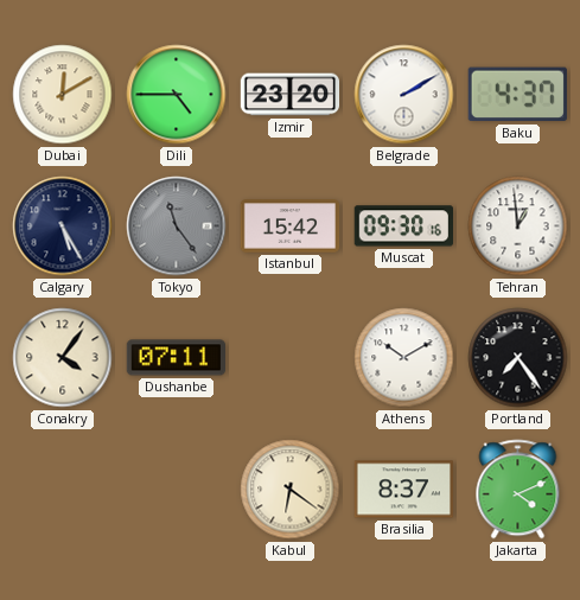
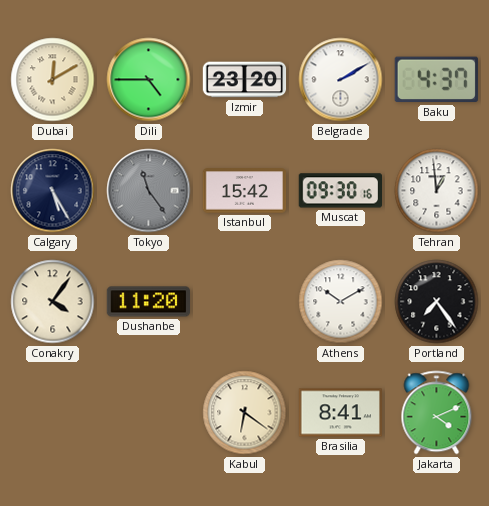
Dushanbe: 07:11 -> 11:20 (149, 302)
Brasilia: 8:37 -> 8:41 (340, 413)
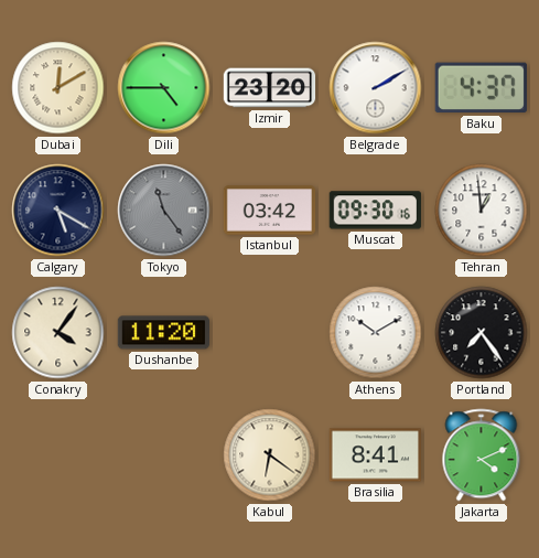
Calgary: 5:25 -> 5:20 (58, 211)
Istanbul: 15:42 -> 03:42 (270, 211)
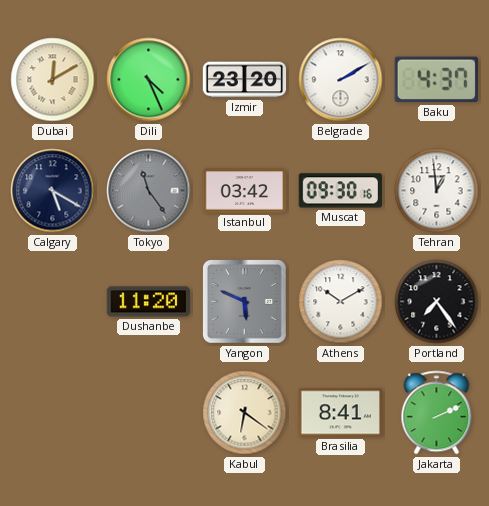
Dili: 4:45 -> 4:26 (149, 80)
Conakry: 4:06 -> none (58, 333)
Yangon: none -> 5:49 (245, 302)
Jakarta: 4:11 -> 2:11 (437, 413)
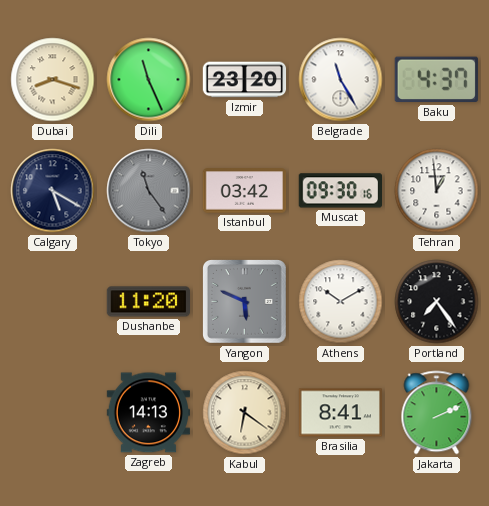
Dubai: 12:10 -> 8:18 (53, 80)
Dili: 4:26 -> 11:26 (149, 80)
Belgrade: 2:10 -> 11:25 (341, 80)
Zagreb: none -> 14:13 (148, 413)
